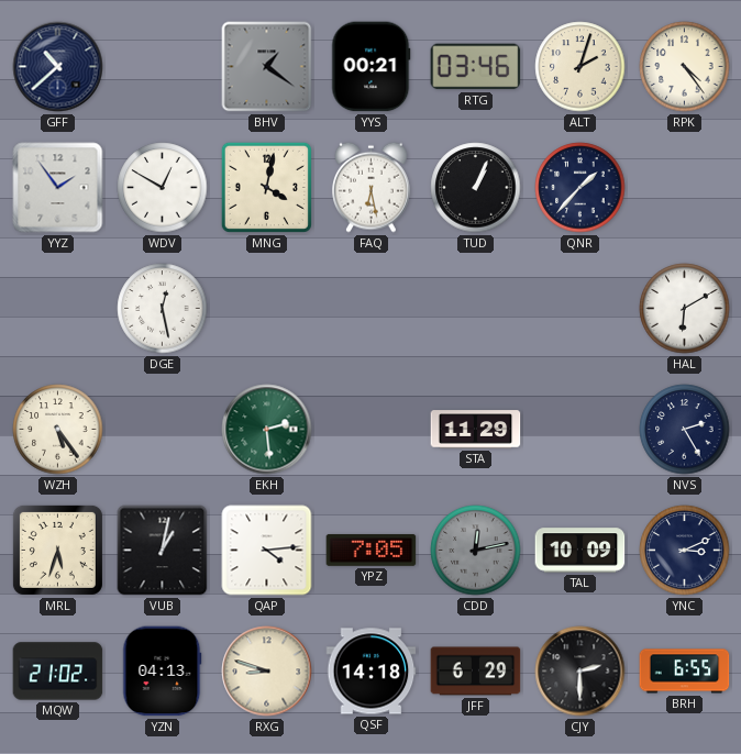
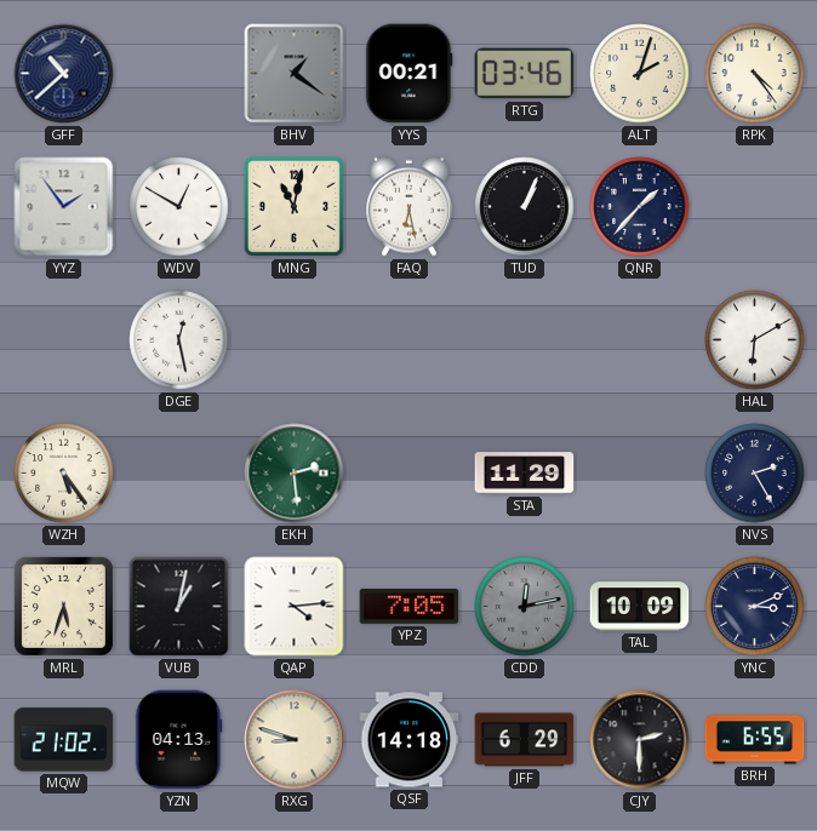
MNG: 4:02 -> 11:02 (293, 206)
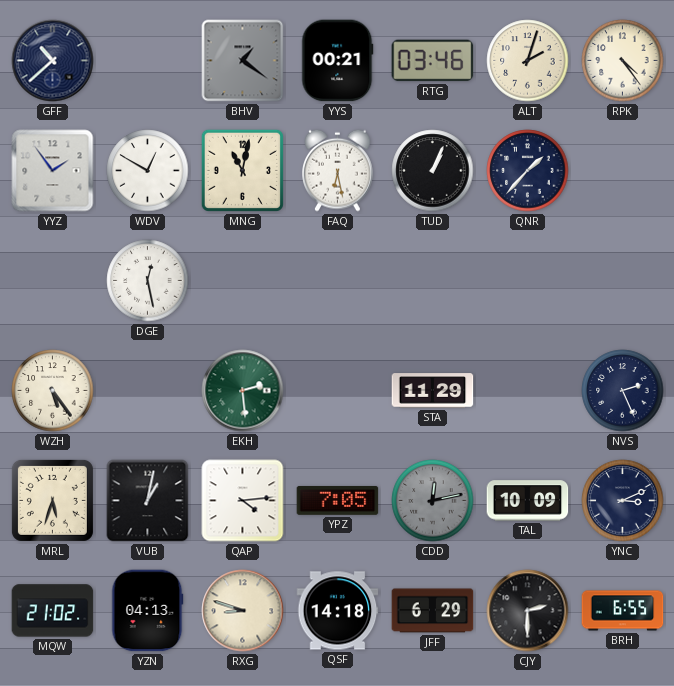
HAL: 6:10 -> none (755, 340)
NVS: 2:25 -> 2:26 (623, 391)
